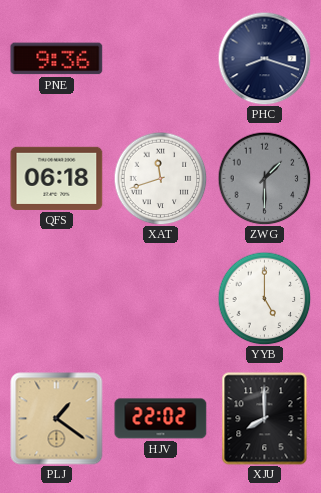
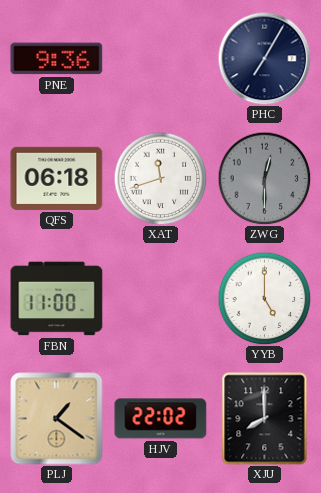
PHC: 8:18 -> 7:05 (264, 58)
ZWG: 1:30 -> 12:30 (264, 178)
FBN: none -> 11:00 (57, 299)
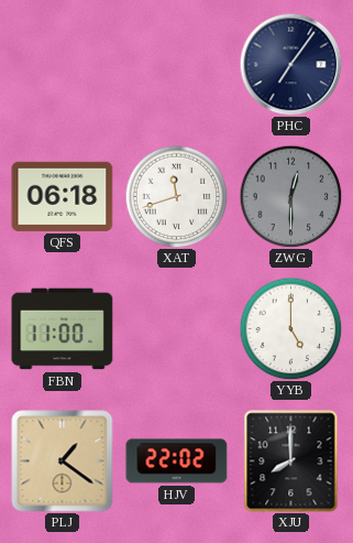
PNE: 9:36 -> none (57, 59)
PHC: 7:05 -> 7:06 (290, 64)
